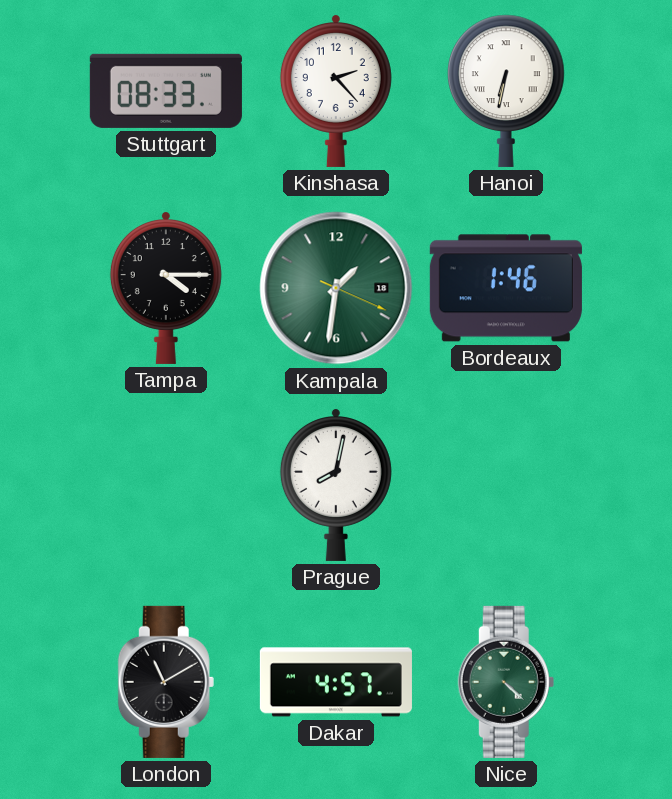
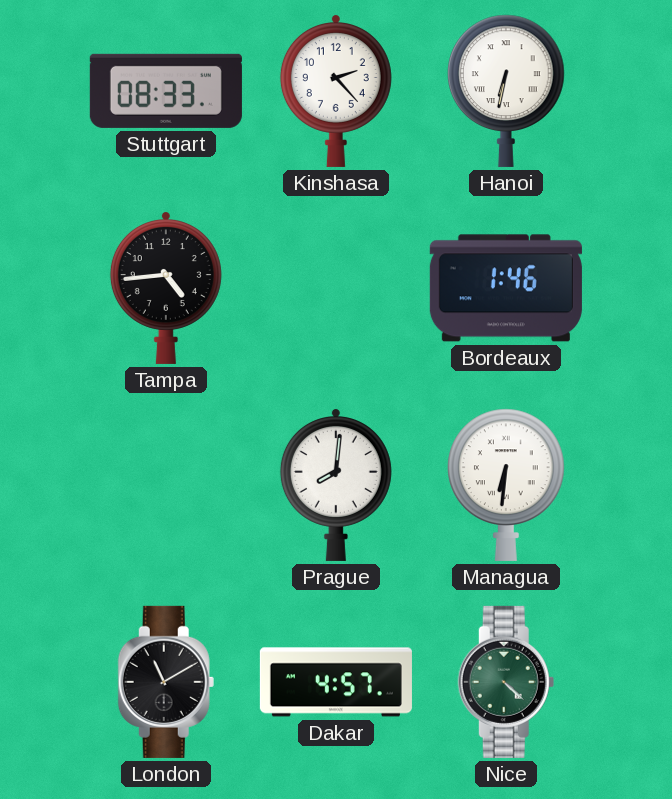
Tampa: 4:15 -> 4:44 (166, 288)
Kampala: 1:31 -> none (336, 288)
Prague: 8:02 -> 8:01 (336, 485)
Managua: none -> 6:31 (507, 485)
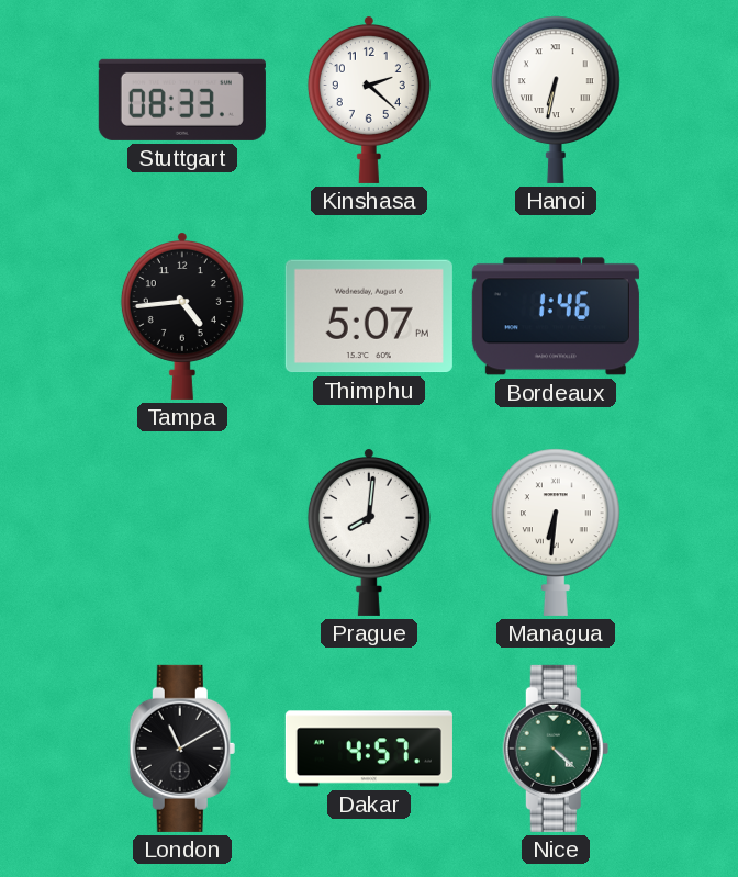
Kinshasa: 2:23 -> 2:22 (369, 100)
Thimphu: none -> 5:07 (369, 316)
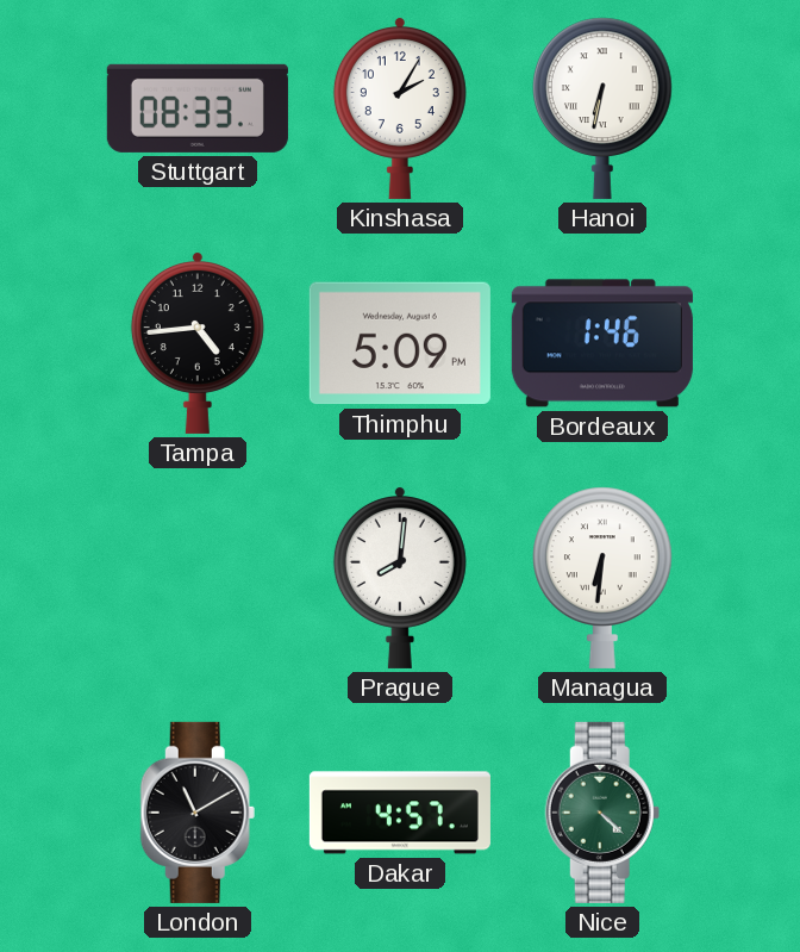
Kinshasa: 2:22 -> 2:05 (400, 108)
Thimphu: 5:07 -> 5:09 (400, 343)
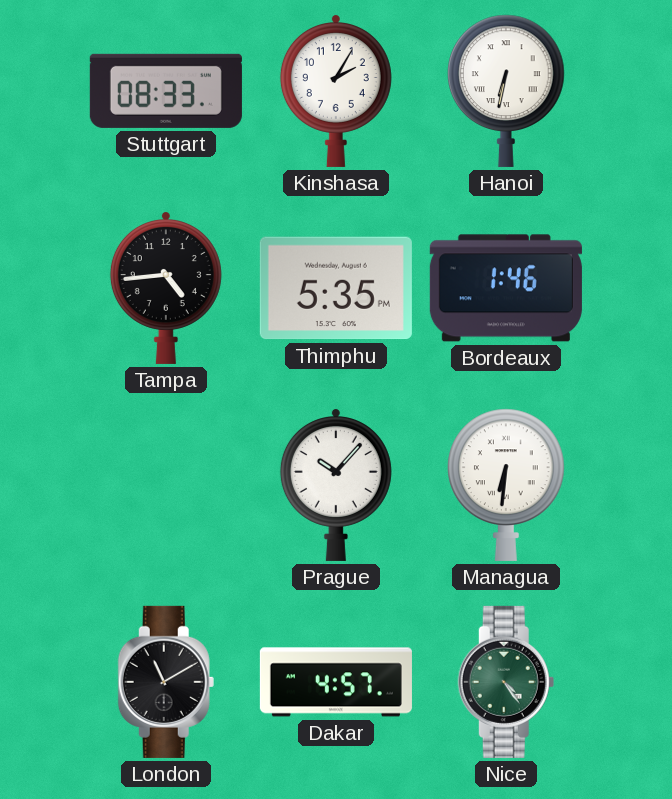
Thimphu: 5:09 -> 5:35 (336, 288)
Prague: 8:01 -> 10:07 (336, 485)
Nice: 4:22 -> 4:24 (506, 682)
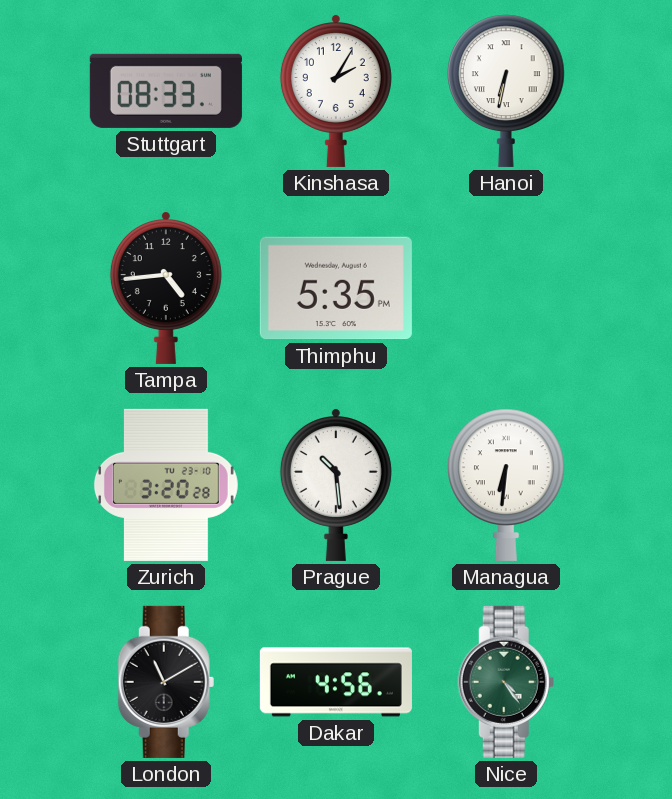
Bordeaux: 1:46 -> none (506, 288)
Zurich: none -> 3:20 (166, 485)
Prague: 10:07 -> 10:29 (336, 485)
Dakar: 4:57 -> 4:56 (336, 682)
